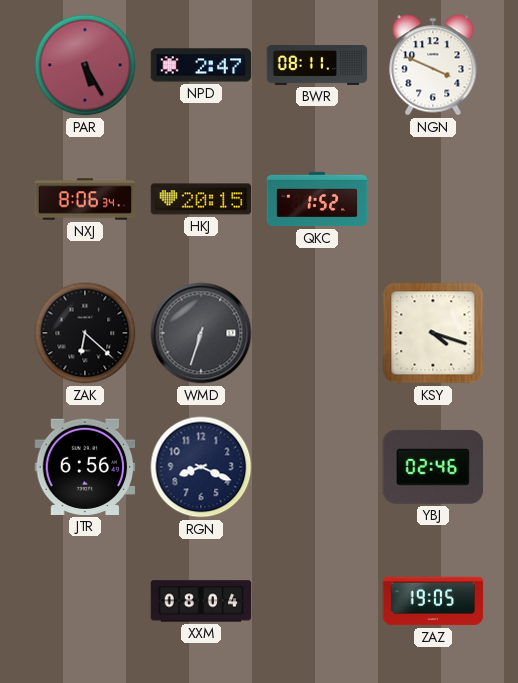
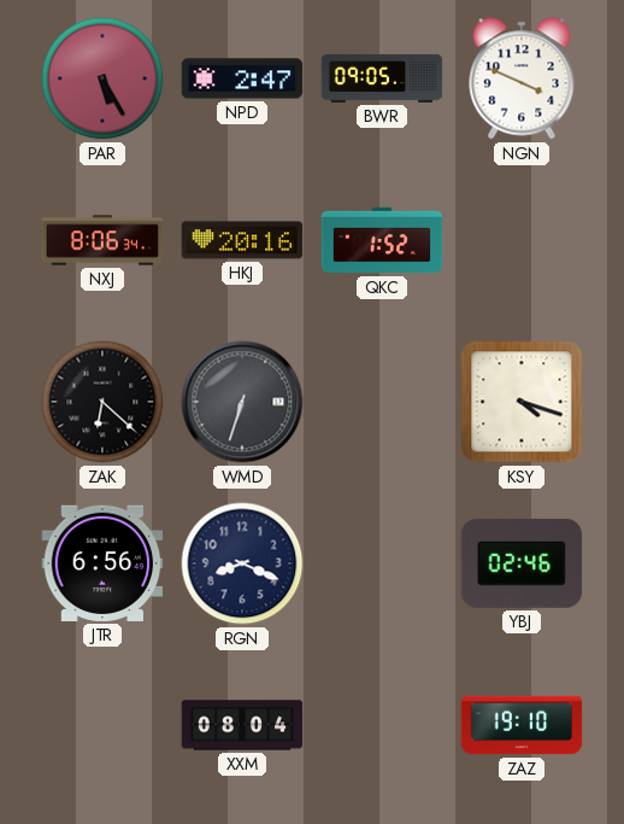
BWR: 08:11 -> 09:05 (382, 78)
HKJ: 20:15 -> 20:16 (242, 240)
ZAZ: 19:05 -> 19:10 (522, 725)
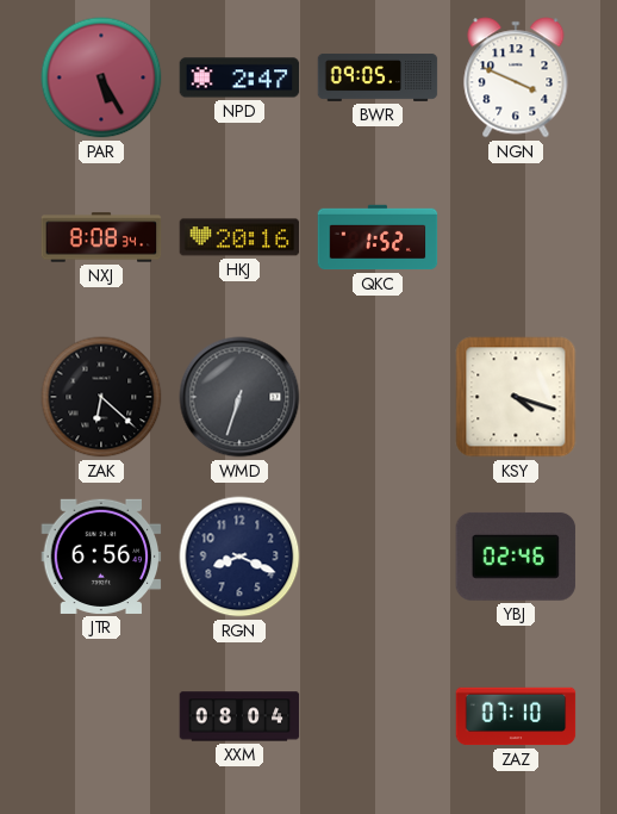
NXJ: 8:06 -> 8:08 (101, 237)
ZAZ: 19:10 -> 07:10 (516, 716)
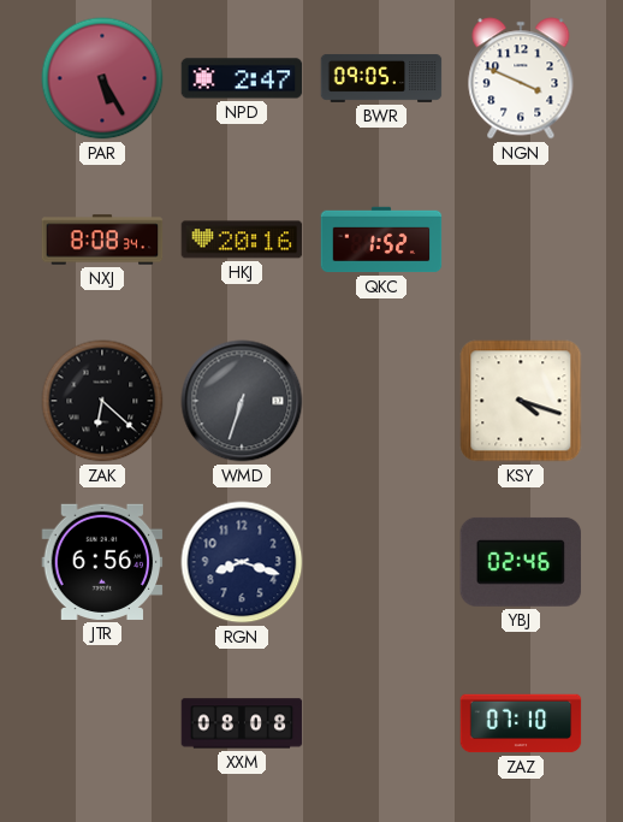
RGN: 8:19 -> 8:18 (242, 562)
XXM: 08:04 -> 08:08 (242, 723)
